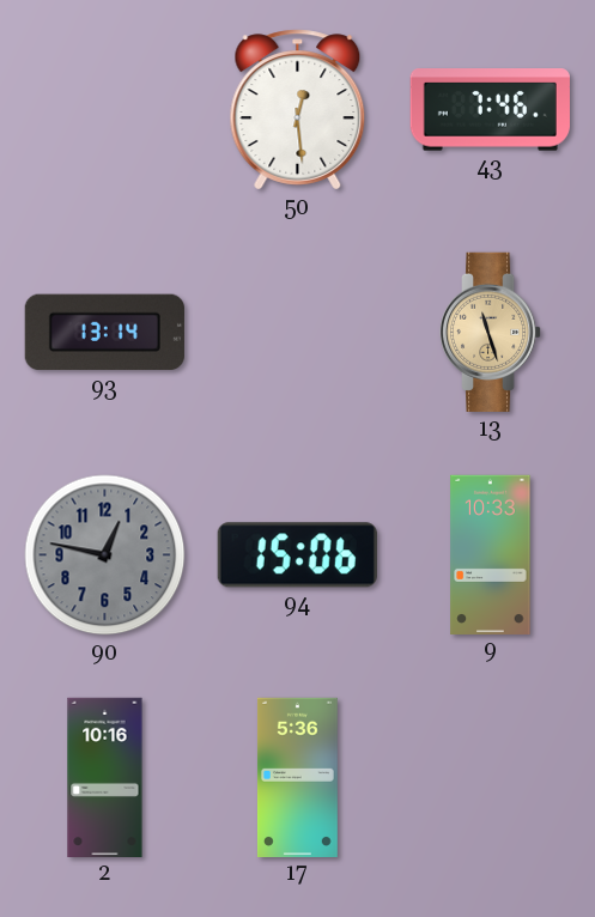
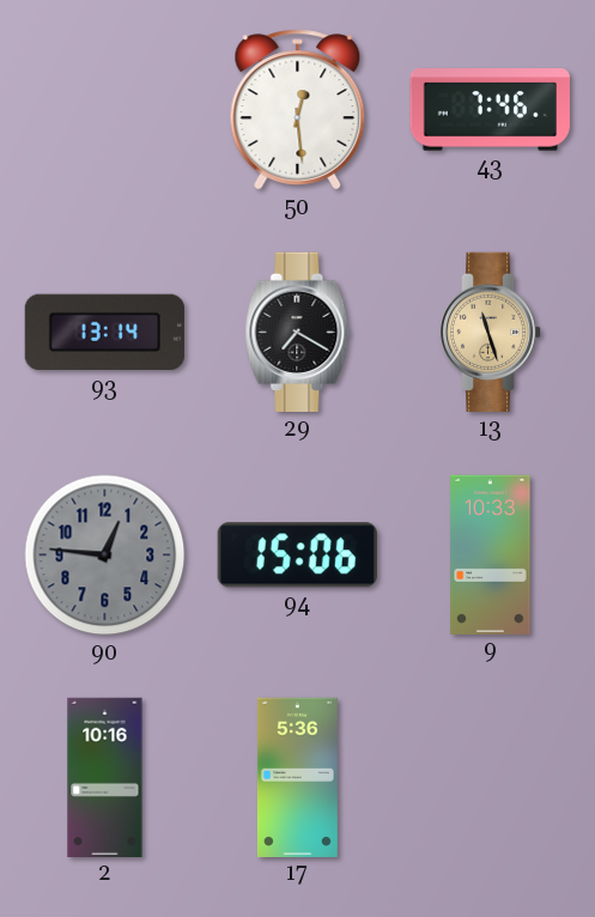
29: none -> 7:20 (298, 332)
90: 12:47 -> 12:46 (105, 555)
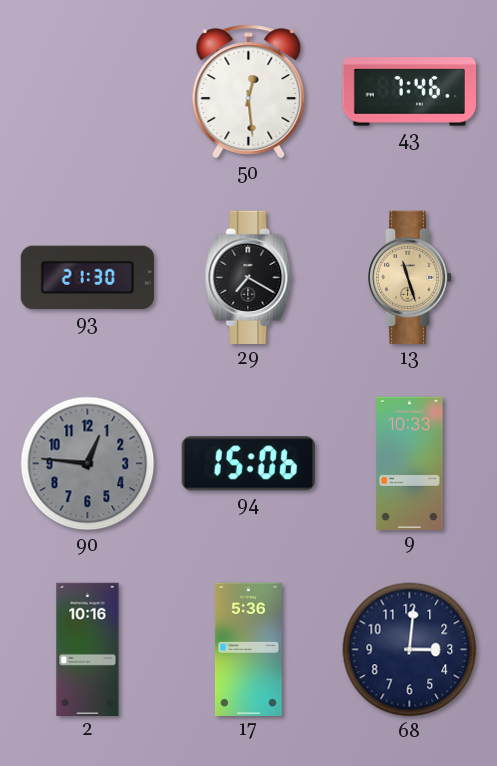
93: 13:14 -> 21:30 (87, 278)
68: none -> 3:01 (410, 650)
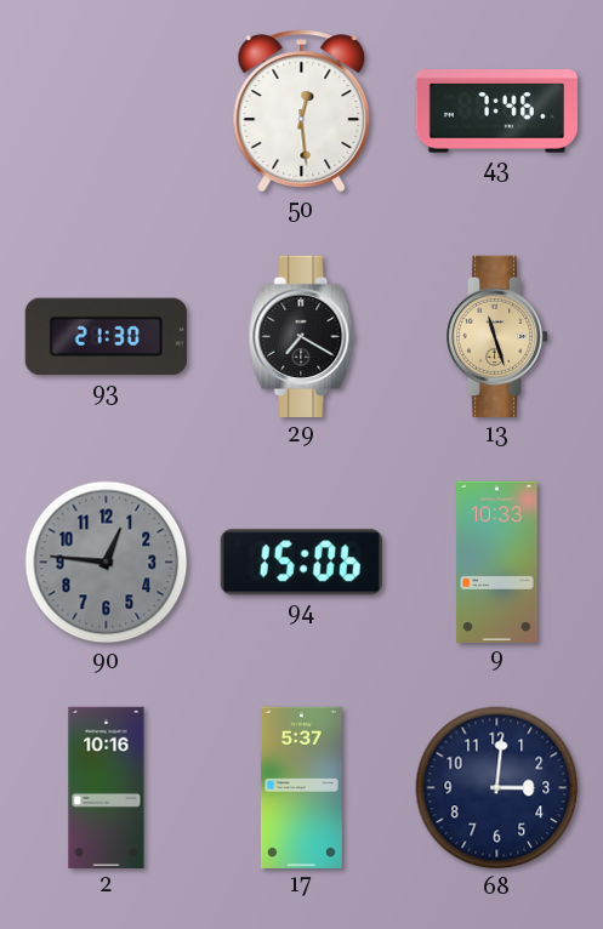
17: 5:36 -> 5:37 (301, 787)
